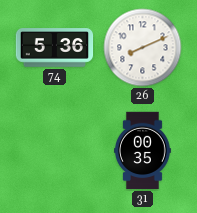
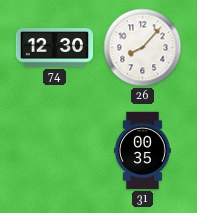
74: 5:36 -> 12:30 (55, 48)
26: 8:11 -> 8:07 (143, 48)
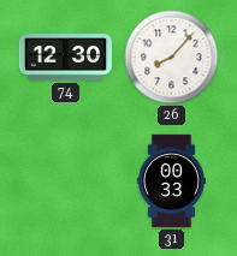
31: 00:35 -> 00:33 (172, 181)
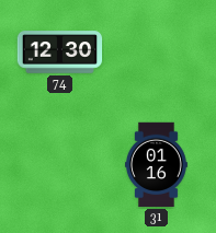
26: 8:07 -> none (172, 58)
31: 00:33 -> 01:16 (157, 165)
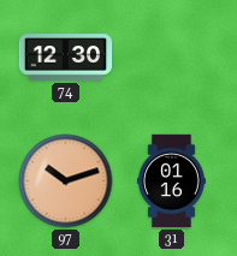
97: none -> 10:12 (66, 181)
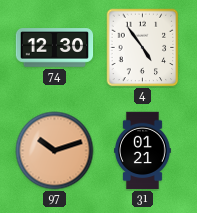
4: none -> 4:54 (143, 48)
31: 01:16 -> 01:21 (143, 151)
